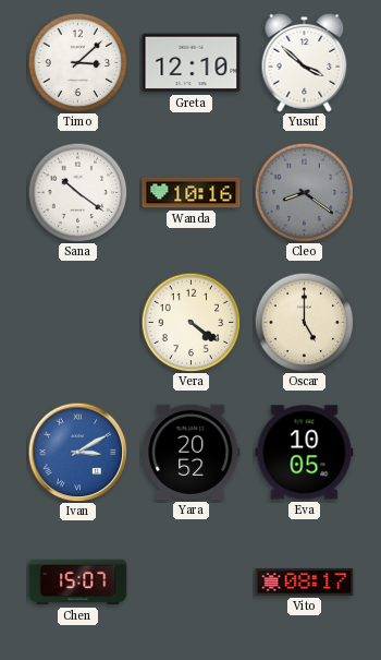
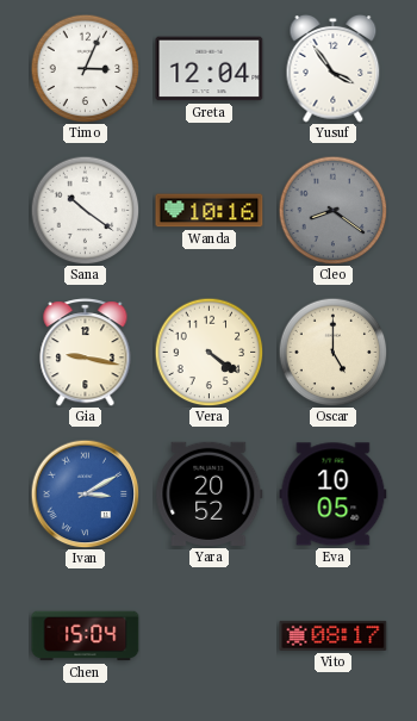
Timo: 3:08 -> 3:04 (85, 68)
Greta: 12:10 -> 12:04 (210, 69)
Yusuf: 3:52 -> 3:54 (334, 69)
Gia: none -> 9:17 (86, 353)
Chen: 15:07 -> 15:04 (86, 636)
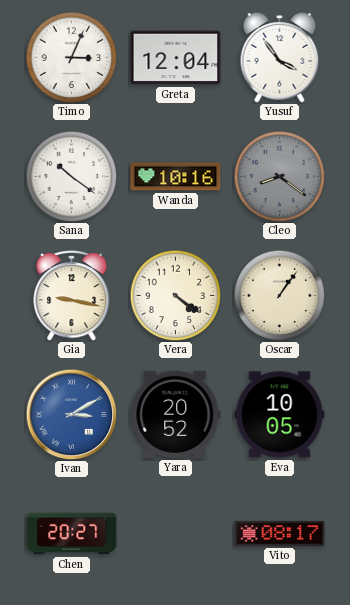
Oscar: 5:00 -> 1:06 (279, 295)
Chen: 15:04 -> 20:27 (72, 534)
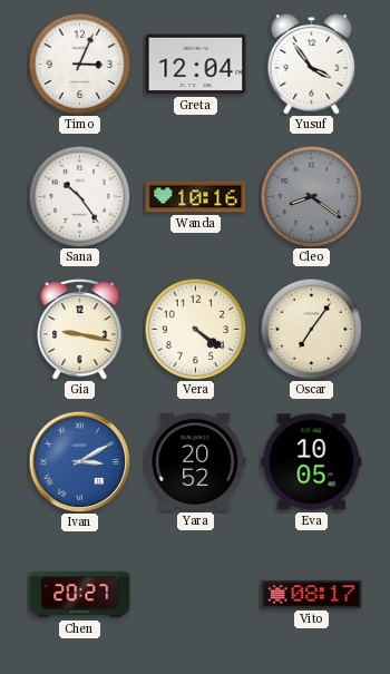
Sana: 10:21 -> 10:24 (79, 196)
Oscar: 1:06 -> 7:06 (311, 329)
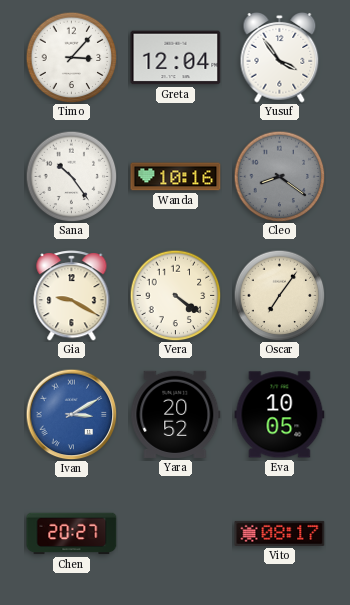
Timo: 3:04 -> 3:07 (71, 57)
Gia: 9:17 -> 9:20 (72, 296)
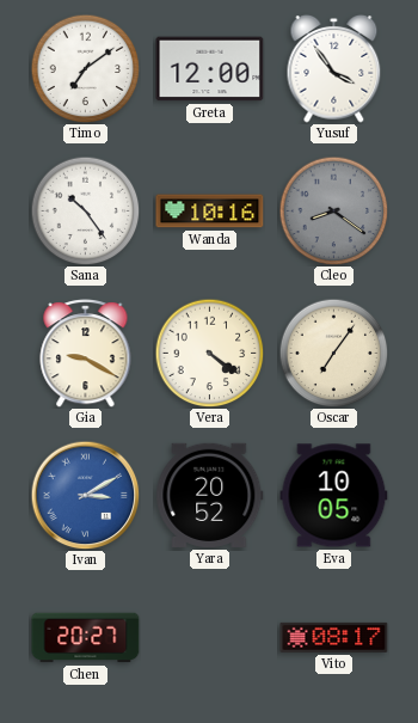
Timo: 3:07 -> 7:09 (85, 68)
Greta: 12:04 -> 12:00 (210, 69)
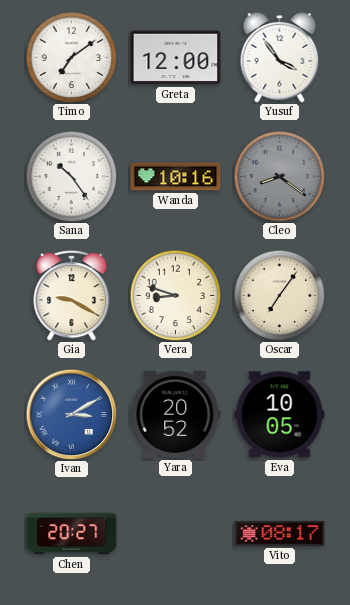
Vera: 4:21 -> 8:48 (175, 295)
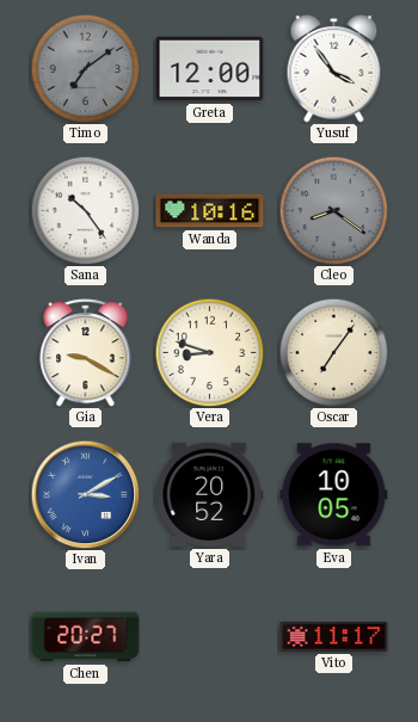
Timo dial: white -> grey (85, 68)
Vito: 08:17 -> 11:17 (334, 636)
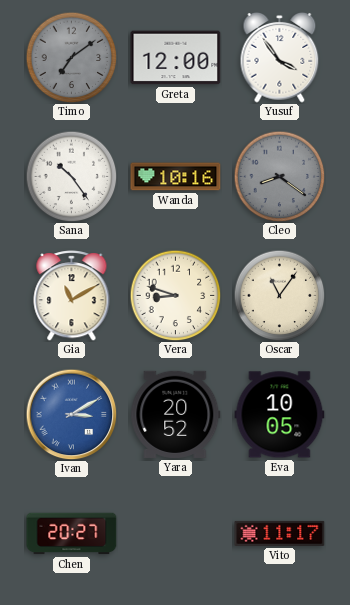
Gia: 9:20 -> 11:10 (72, 296)
Oscar: 7:06 -> 11:06 (279, 295)
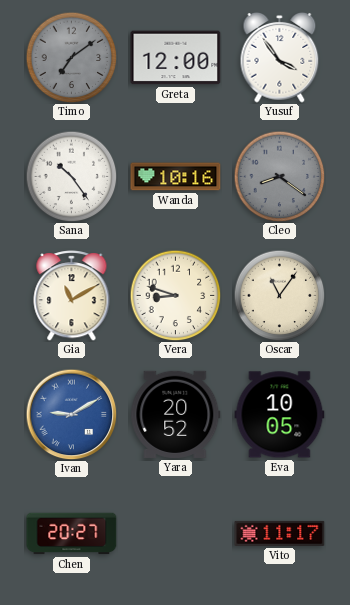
Ivan: 3:10 -> 9:10 (71, 414)
